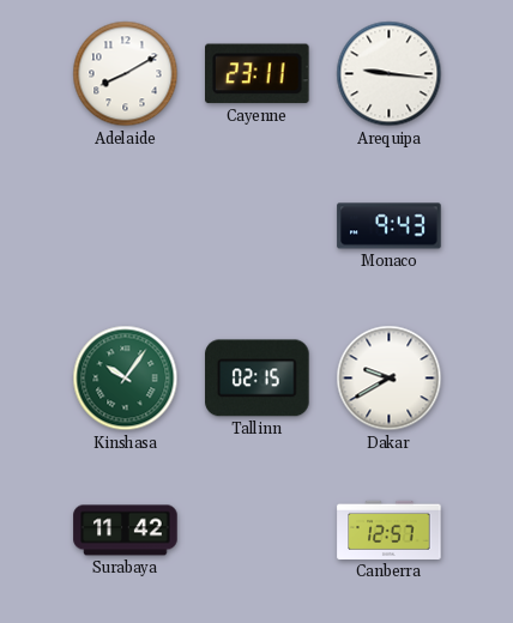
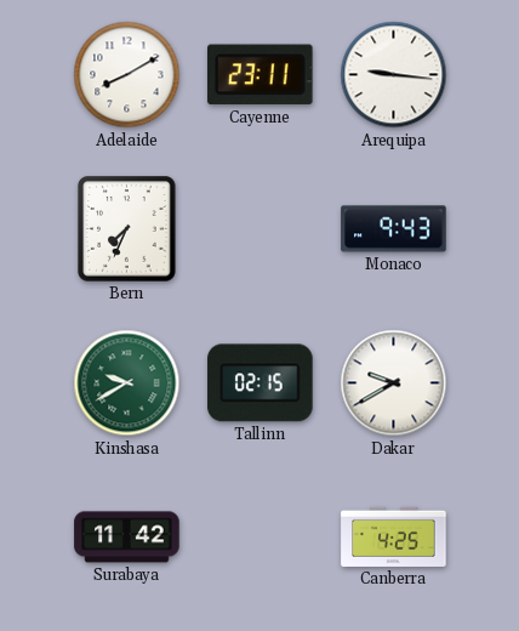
Bern: none -> 7:34 (127, 229)
Kinshasa: 10:06 -> 9:40 (127, 383)
Canberra: 12:57 -> 4:25 (394, 536)
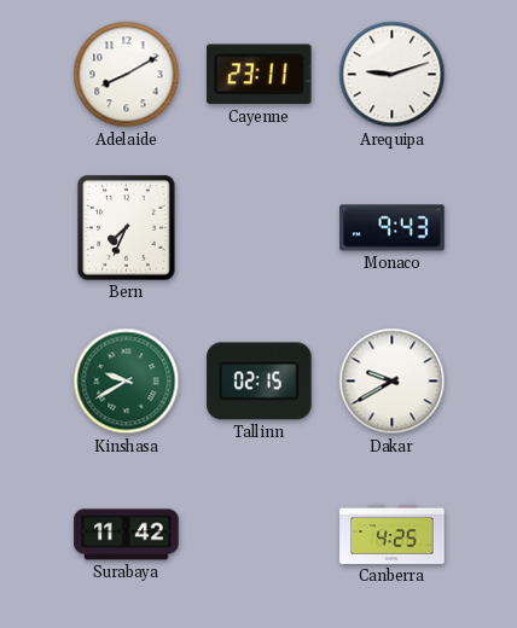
Arequipa: 9:16 -> 9:12 (393, 75)
